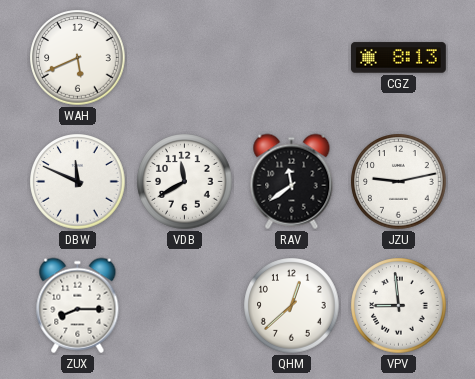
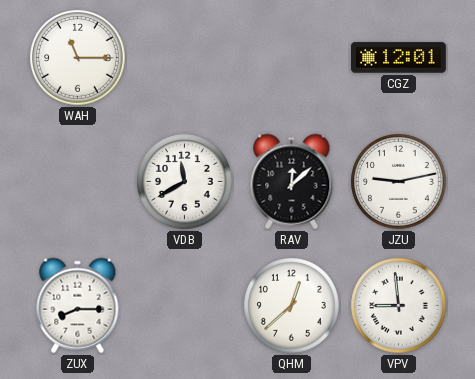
WAH: 5:41 -> 11:15 (78, 58)
CGZ: 8:13 -> 12:01 (399, 58)
DBW: 11:49 -> none (78, 182)
RAV: 11:39 -> 12:08 (292, 182)
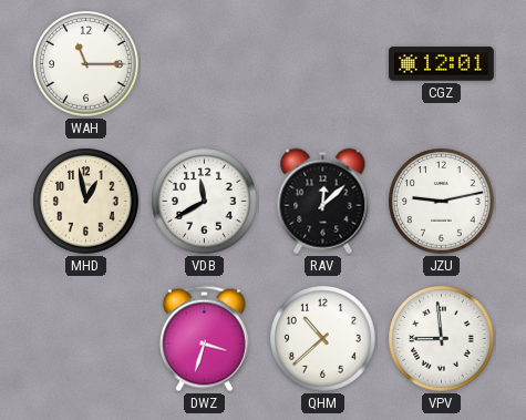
MHD: none -> 12:58 (86, 202)
ZUX: 8:15 -> none (78, 306)
DWZ: none -> 3:33 (204, 339)
QHM: 12:38 -> 10:38 (323, 339)
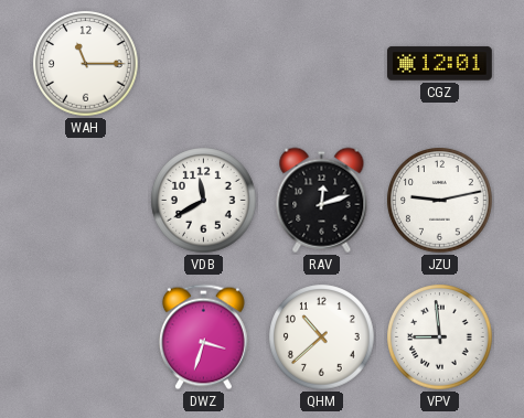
MHD: 12:58 -> none (86, 202)
RAV: 12:08 -> 12:12 (322, 201)
